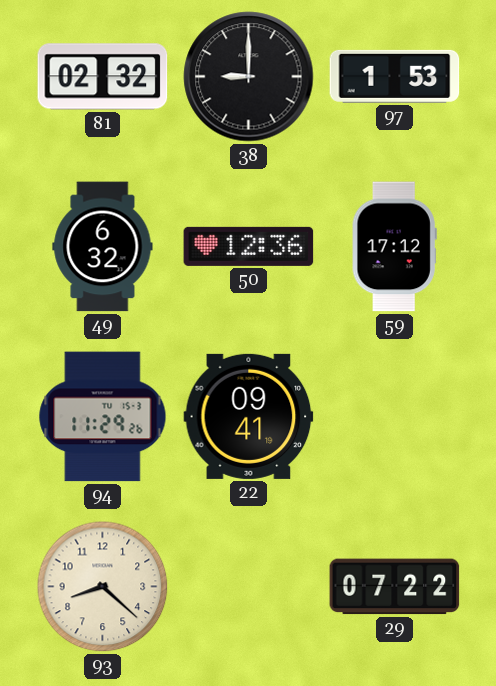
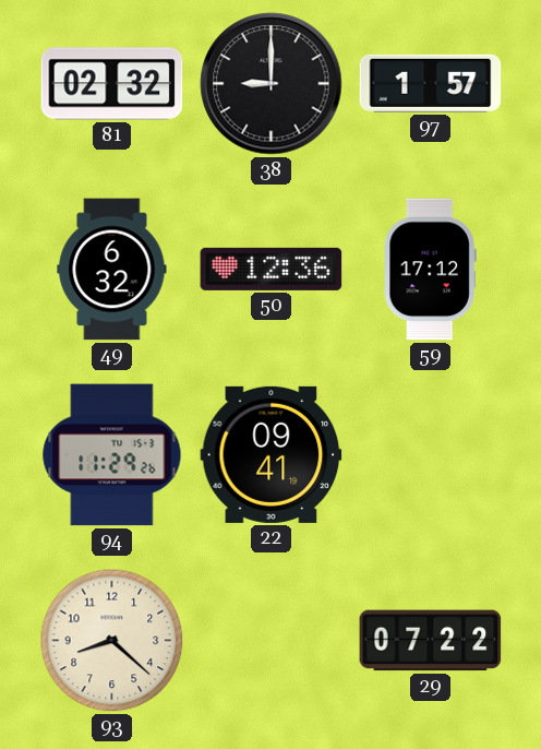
97: 1:53 -> 1:57 (431, 83)
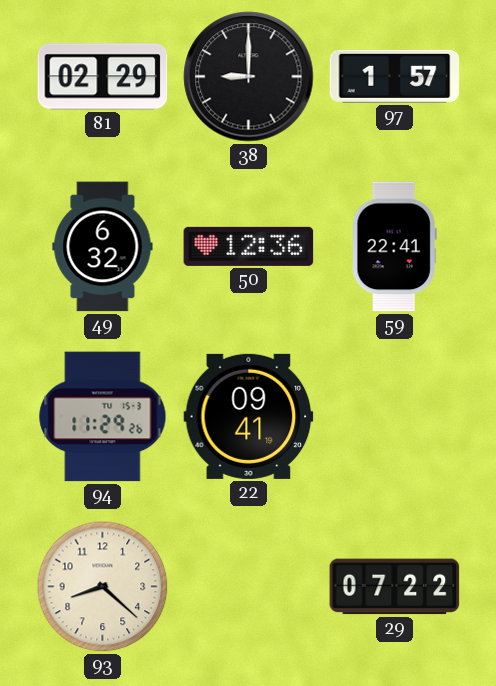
81: 02:32 -> 02:29 (103, 77)
59: 17:12 -> 22:41 (394, 247)
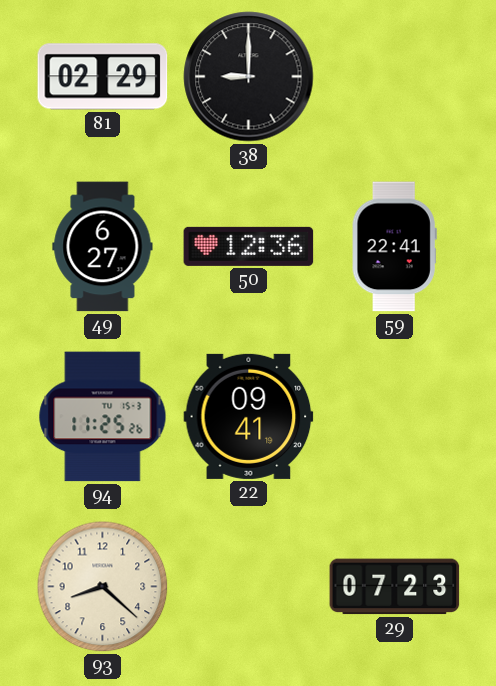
97: 1:57 -> none (395, 76)
49: 6:32 -> 6:27 (103, 247)
94: 11:29 -> 11:25 (103, 417)
29: 07:22 -> 07:23 (395, 587)
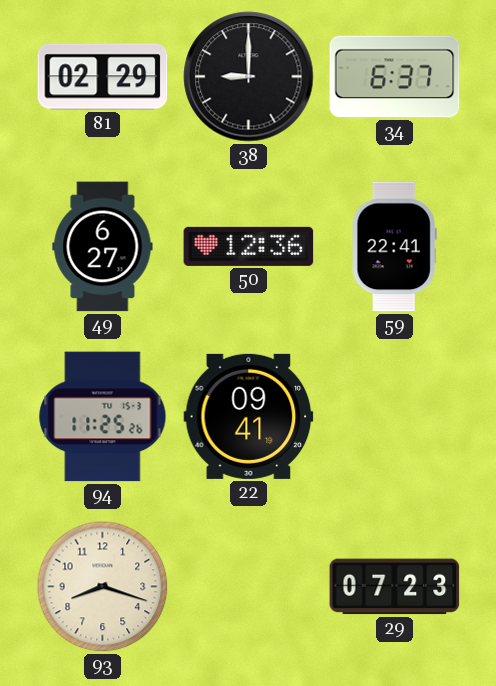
34: none -> 6:37 (395, 77)
93: 8:22 -> 8:18 (103, 587)
